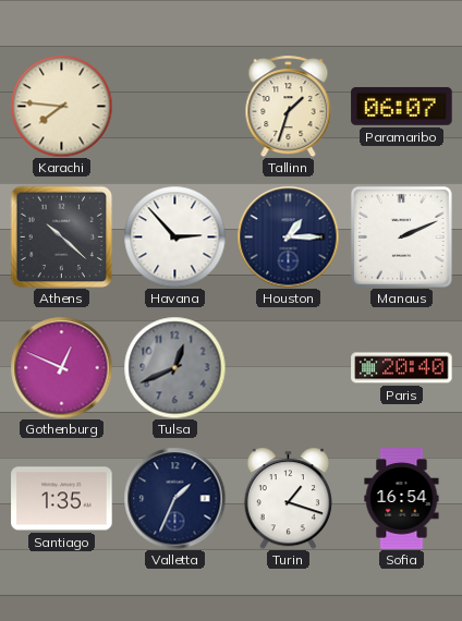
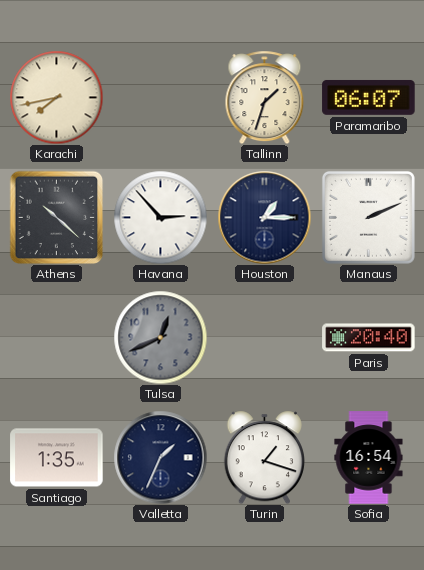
Karachi: 7:46 -> 7:43 (56, 97)
Gothenburg: 12:49 -> none (61, 367)
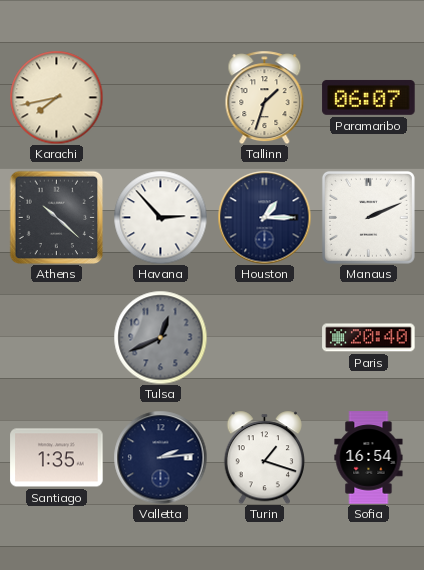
Valletta: 1:34 -> 2:14 (160, 457)
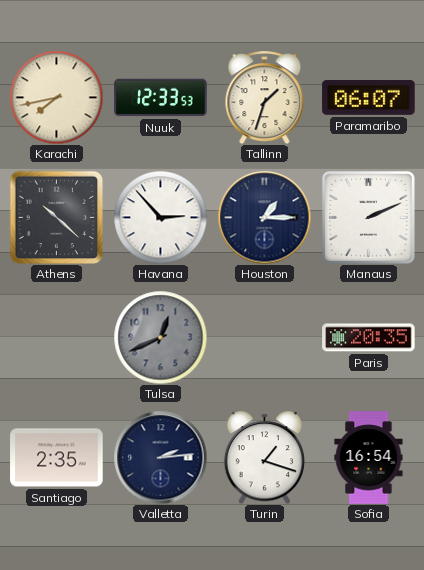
Nuuk: none -> 12:33 (161, 98)
Paris: 20:40 -> 20:35 (369, 338)
Santiago: 1:35 -> 2:35 (57, 458)
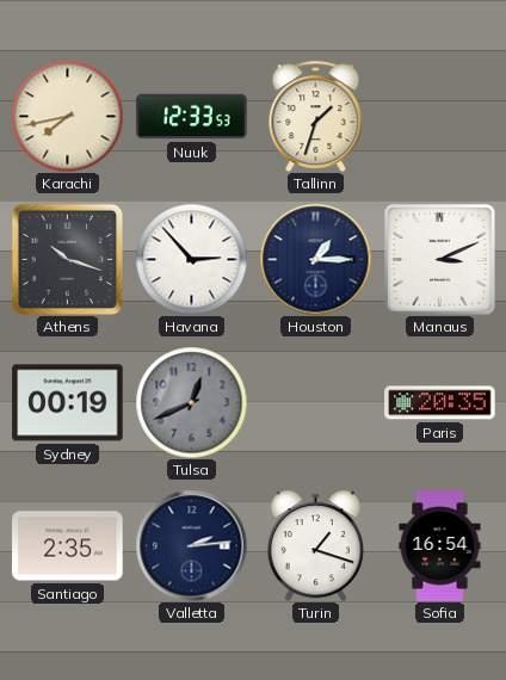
Paramaribo: 06:07 -> none (369, 97)
Athens: 10:22 -> 10:18 (67, 259)
Manaus: 2:11 -> 3:11 (439, 259)
Sydney: none -> 00:19 (68, 403)
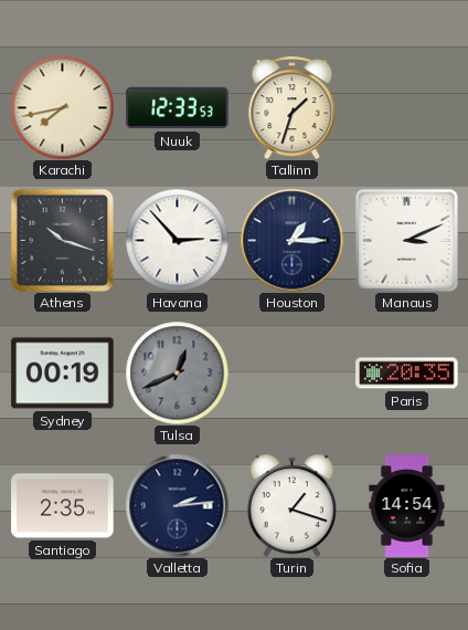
Sofia: 16:54 -> 14:54 (407, 506)
